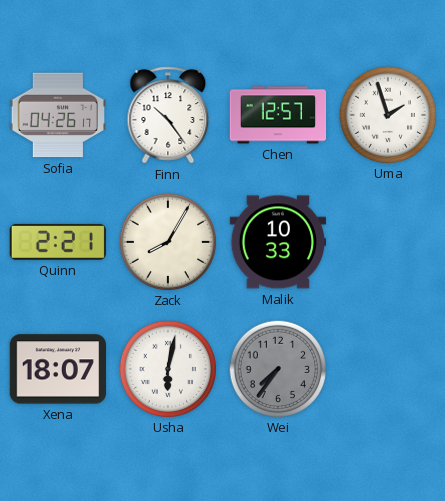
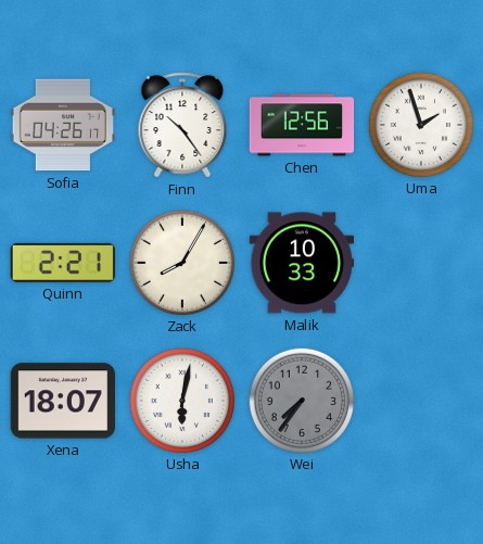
Chen: 12:57 -> 12:56 (302, 125)
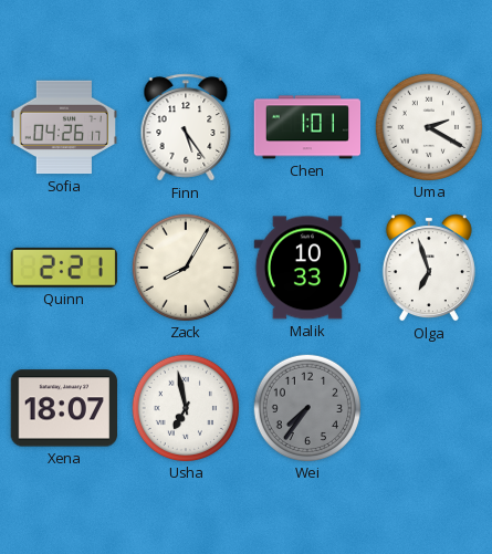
Finn: 10:24 -> 5:24 (186, 127)
Chen: 12:56 -> 1:01 (307, 127)
Uma: 1:57 -> 2:20 (428, 126)
Olga: none -> 6:57 (429, 268)
Usha: 6:02 -> 6:58 (185, 407)
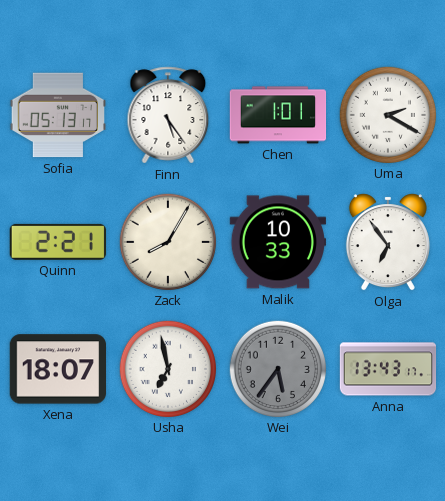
Sofia: 04:26 -> 05:13 (57, 115)
Olga: 6:57 -> 6:54 (388, 242)
Wei: 7:36 -> 5:36 (277, 368)
Anna: none -> 13:43 (388, 369)
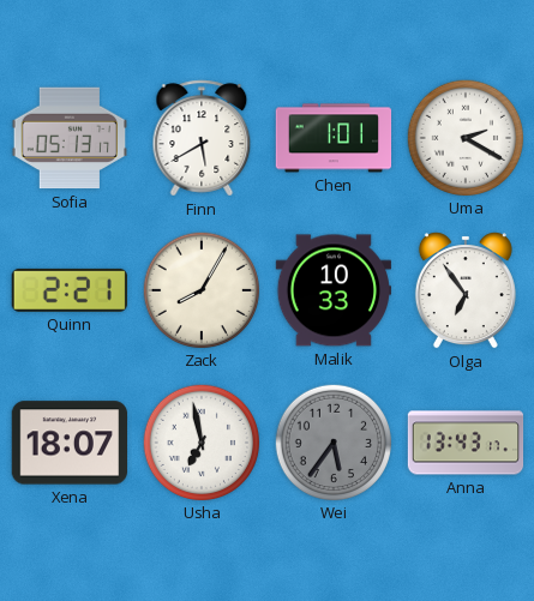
Finn: 5:24 -> 5:40 (202, 138)
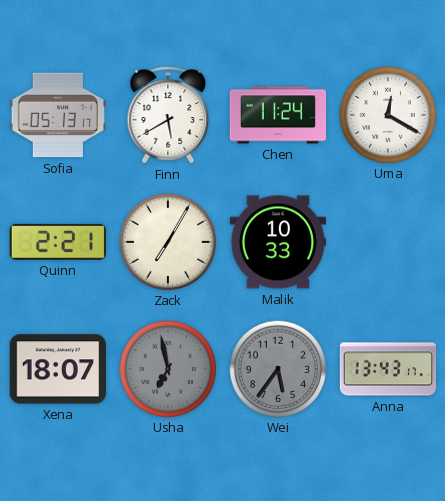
Chen: 1:01 -> 11:24 (278, 115)
Uma: 2:20 -> 12:20 (387, 114)
Zack: 8:05 -> 7:05 (167, 241)
Olga: 6:54 -> none (466, 290)
Usha dial: white -> grey (167, 368)
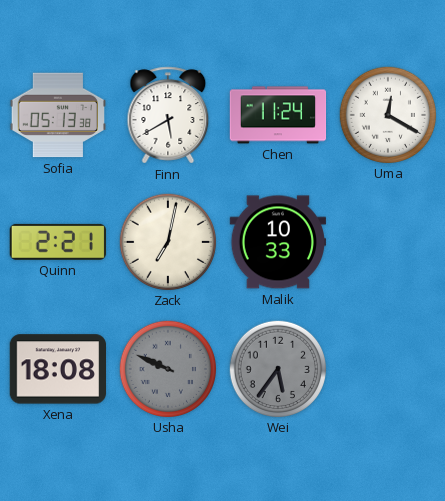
Sofia: 05:13:17 -> 05:13:38 (57, 115)
Zack: 7:05 -> 7:02 (167, 241)
Xena: 18:07 -> 18:08 (57, 369)
Usha: 6:58 -> 9:49 (167, 368)
Anna: 13:43 -> none (388, 369)
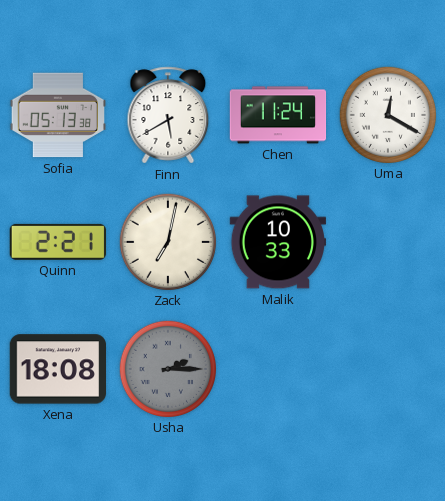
Usha: 9:49 -> 2:15 (167, 368)
Wei: 5:36 -> none (277, 368)
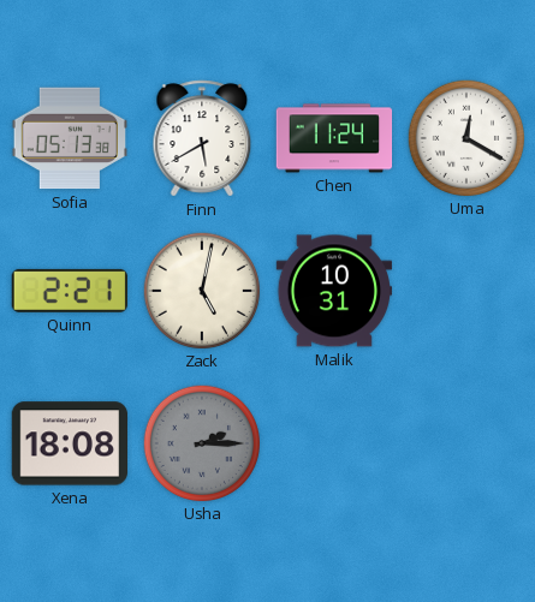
Zack: 7:02 -> 5:02 (201, 290)
Malik: 10:33 -> 10:31 (334, 291)
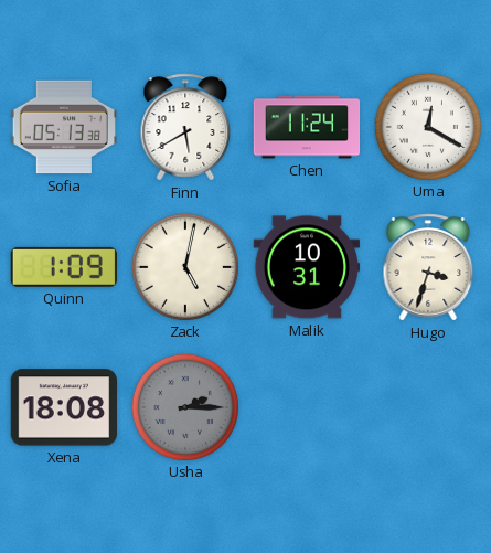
Quinn: 2:21 -> 1:09 (64, 267)
Hugo: none -> 3:33 (428, 267)
